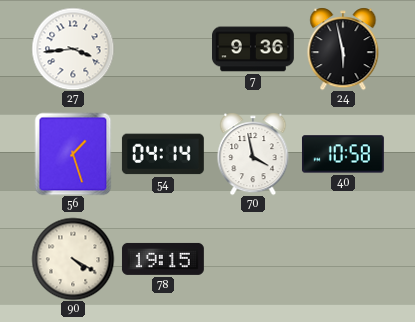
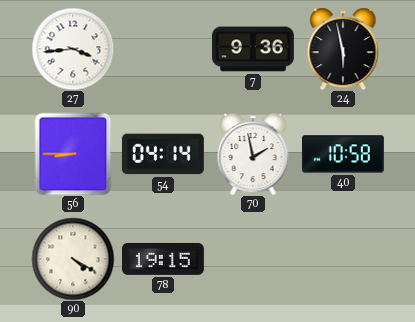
56: 1:27 -> 8:45 (73, 154)
70: 3:58 -> 1:58 (253, 154)
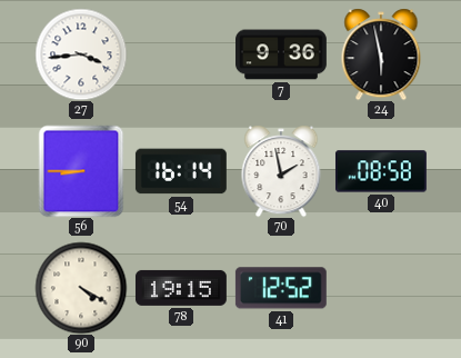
54: 04:14 -> 16:14 (181, 171)
40: 10:58 -> 08:58 (381, 171)
41: none -> 12:52 (281, 288)
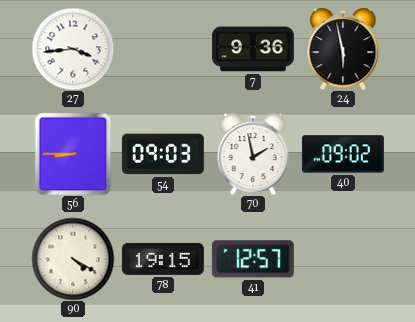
54: 16:14 -> 09:03 (163, 154)
40: 08:58 -> 09:02 (343, 154)
41: 12:52 -> 12:57 (253, 259)
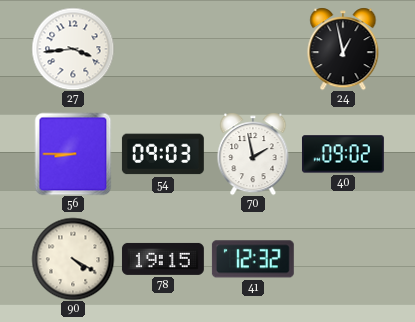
7: 9:36 -> none (254, 49)
24: 5:58 -> 12:58 (343, 49)
41: 12:57 -> 12:32 (253, 259)
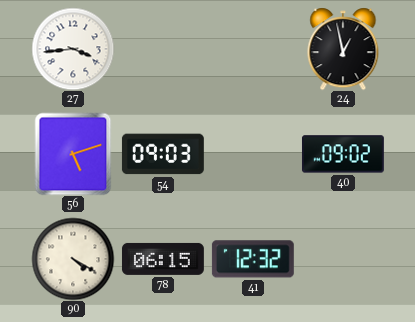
56: 8:45 -> 5:12 (73, 154)
70: 1:58 -> none (253, 154)
78: 19:15 -> 06:15 (163, 259)
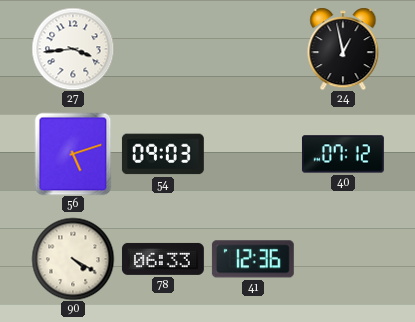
40: 09:02 -> 07:12 (343, 154)
78: 06:15 -> 06:33 (163, 259)
41: 12:32 -> 12:36 (253, 259)
